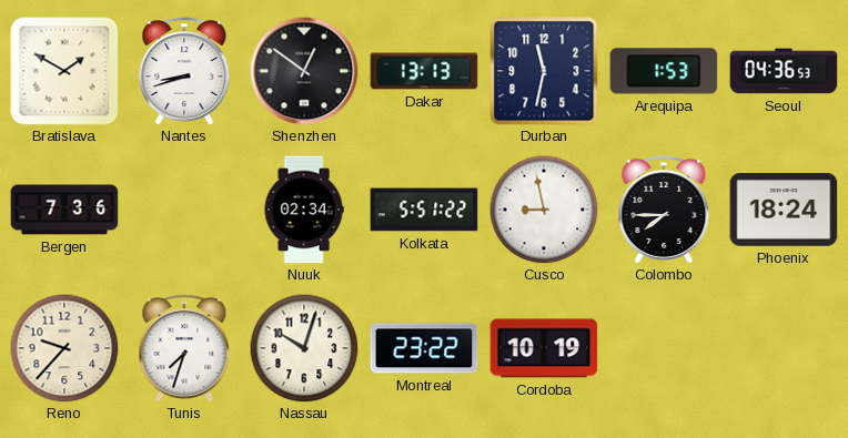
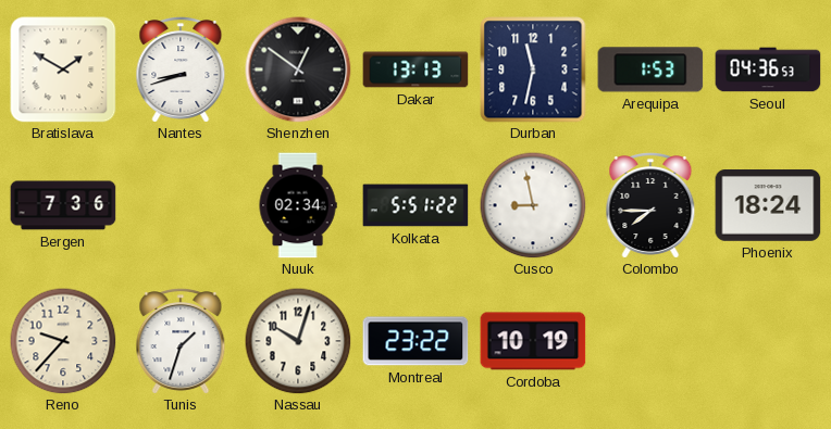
Tunis: 7:33 -> 1:33 (181, 342)
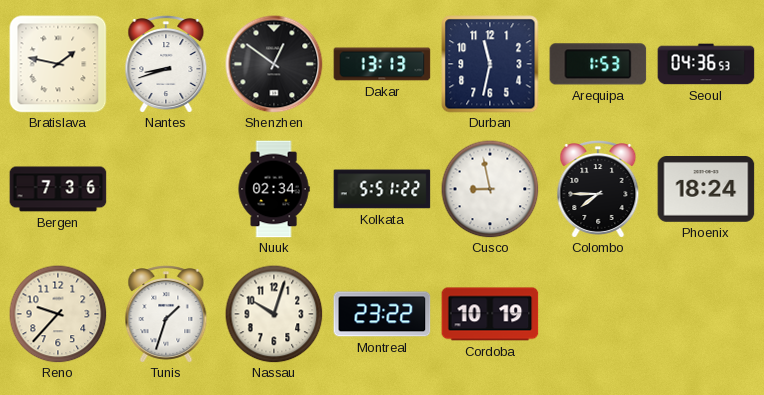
Bratislava: 1:50 -> 1:47 (58, 64)
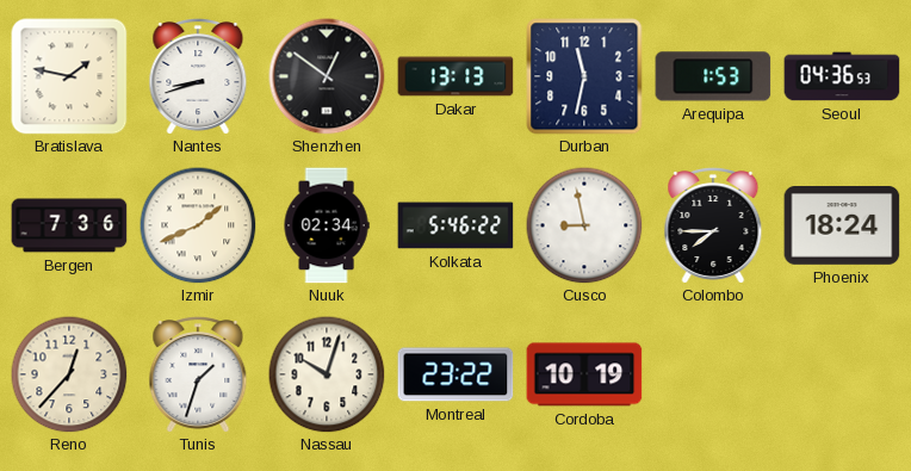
Izmir: none -> 1:41 (198, 225)
Kolkata: 5:51 -> 5:46 (456, 225)
Reno: 9:37 -> 12:37 (69, 374)
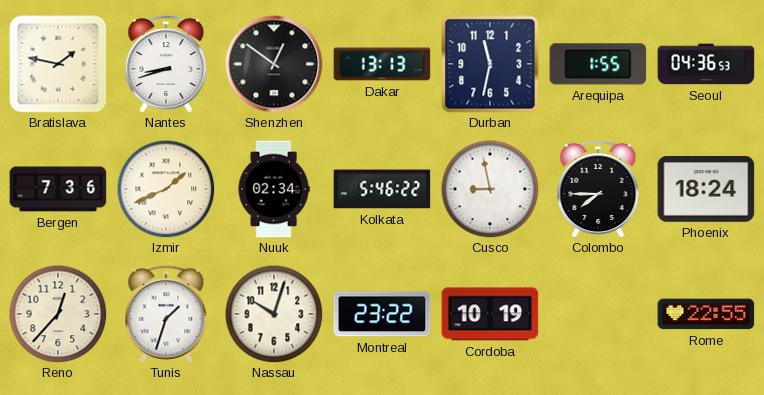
Arequipa: 1:53 -> 1:55 (598, 64)
Rome: none -> 22:55 (706, 314)
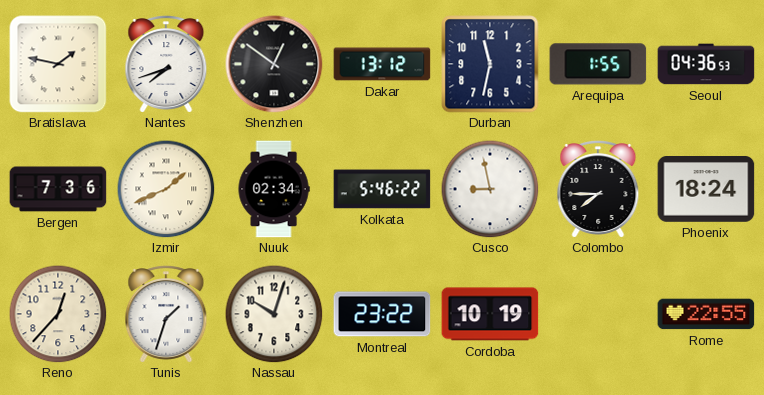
Nantes: 8:42 -> 7:42 (166, 65)
Dakar: 13:13 -> 13:12 (382, 64)
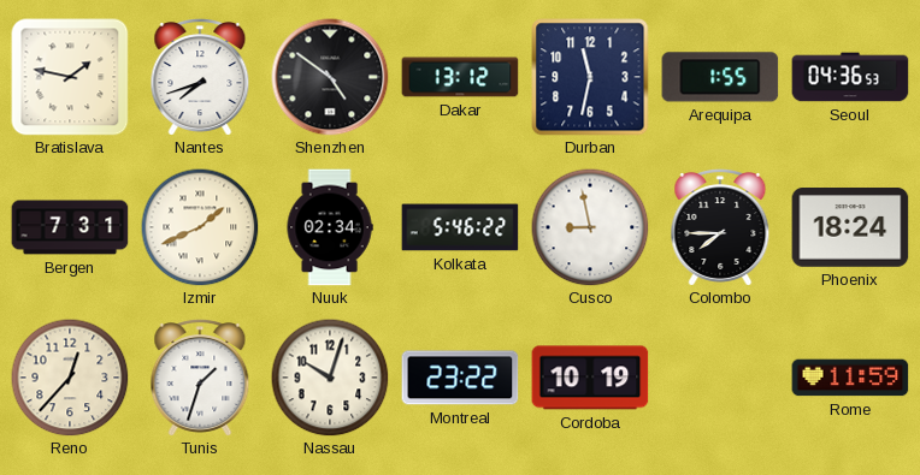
Shenzhen: 12:51 -> 4:51 (330, 77)
Bergen: 7:36 -> 7:31 (70, 227)
Rome: 22:55 -> 11:59 (850, 378)
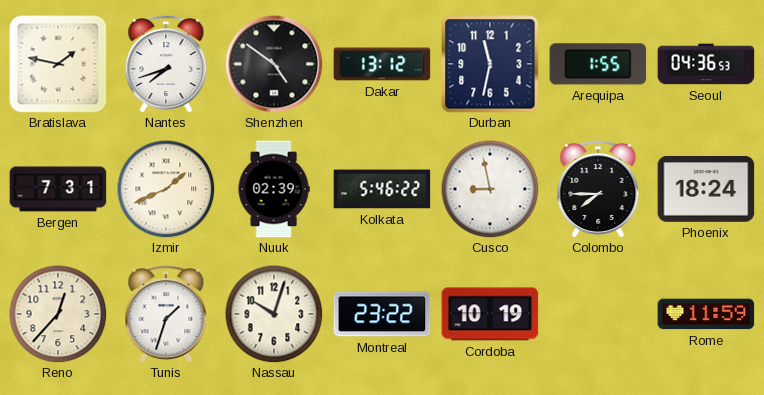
Nuuk: 02:34 -> 02:39 (274, 189)
